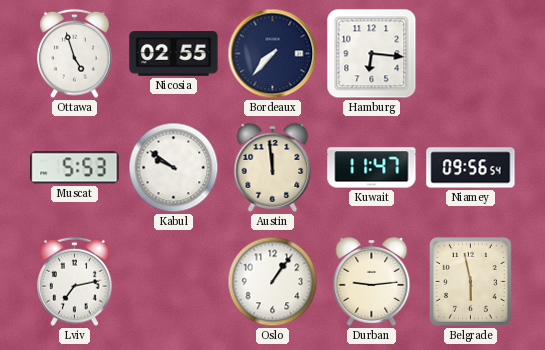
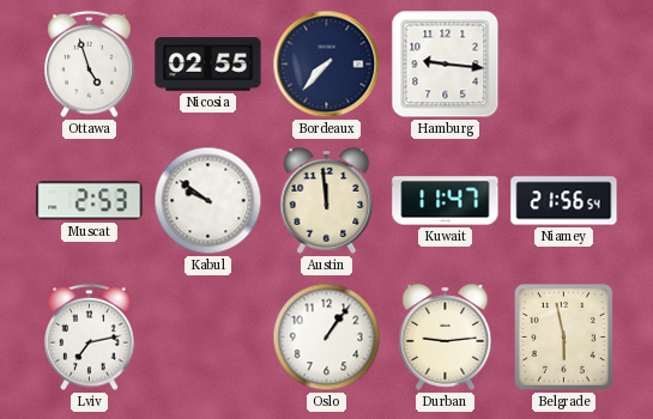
Hamburg: 6:16 -> 9:16 (446, 65)
Muscat: 5:53 -> 2:53 (90, 201)
Niamey: 09:56 -> 21:56 (564, 201)
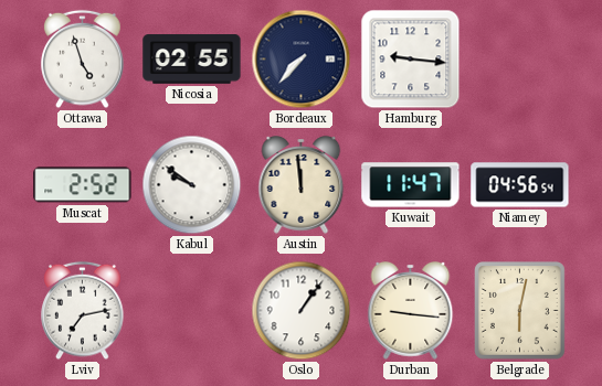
Muscat: 2:53 -> 2:52 (83, 185)
Niamey: 21:56 -> 04:56 (520, 185)
Durban: 9:14 -> 9:16 (411, 311)
Belgrade: 5:58 -> 6:02 (520, 311)
